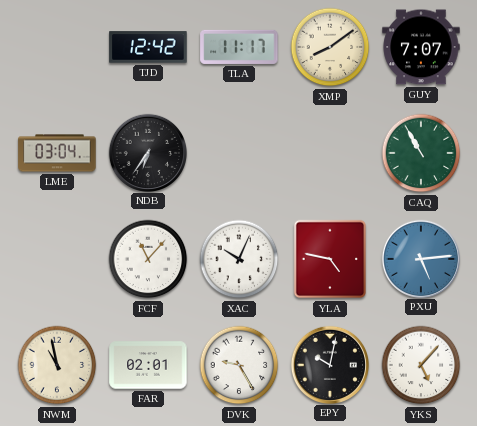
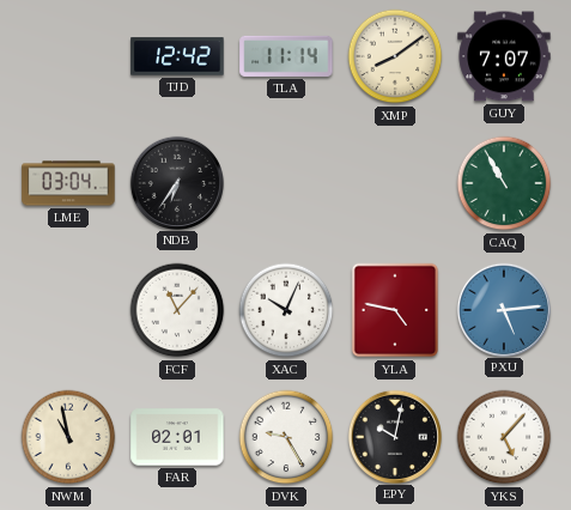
TLA: 11:17 -> 11:14 (286, 56)
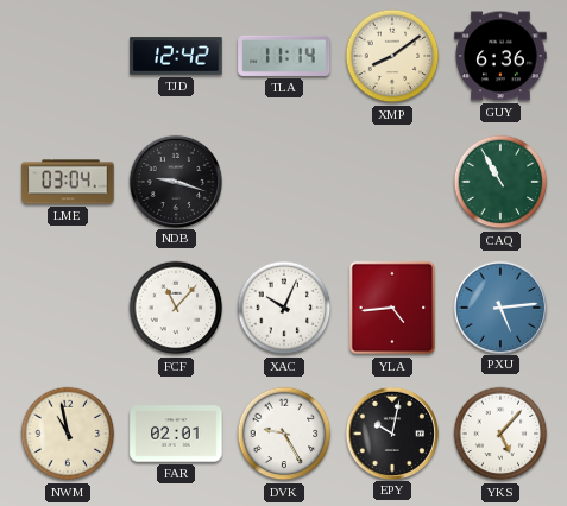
GUY: 7:07 -> 6:36 (500, 56)
NDB: 6:36 -> 9:18 (175, 181)
YLA: 4:47 -> 4:44 (392, 308)
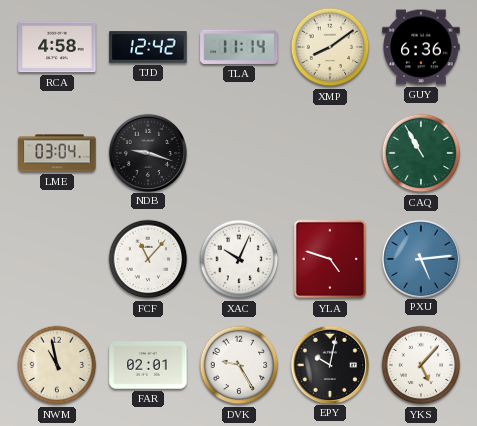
RCA: none -> 4:58 (57, 47)
YLA: 4:44 -> 4:48 (330, 259)
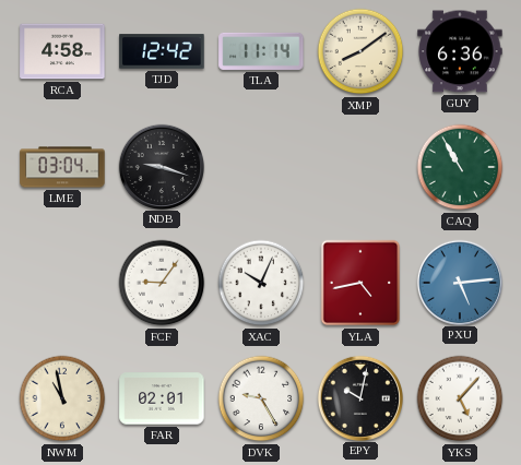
FCF: 11:07 -> 9:06 (162, 283)
YLA: 4:48 -> 4:43 (360, 283)
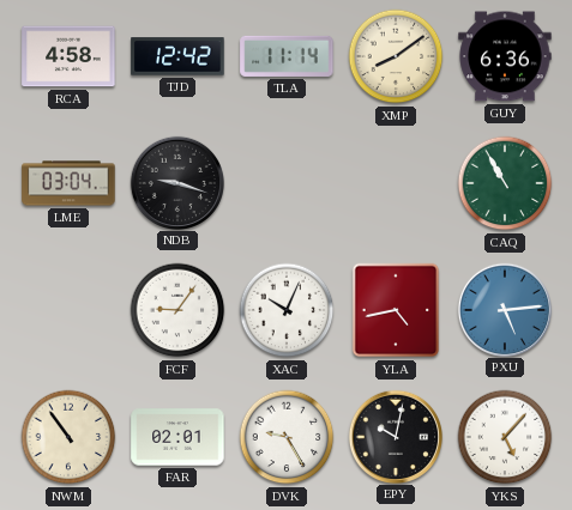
NWM: 10:58 -> 10:54 (68, 437)
